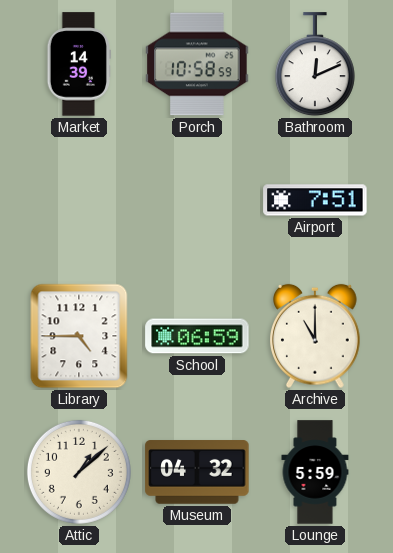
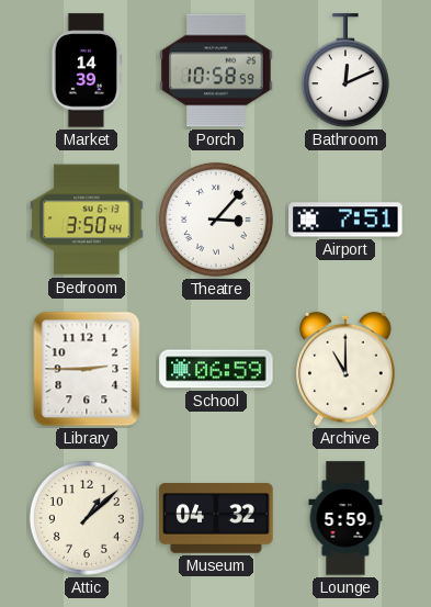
Bedroom: none -> 3:50 (87, 220)
Theatre: none -> 3:07 (216, 220)
Library: 4:45 -> 2:45 (87, 369)
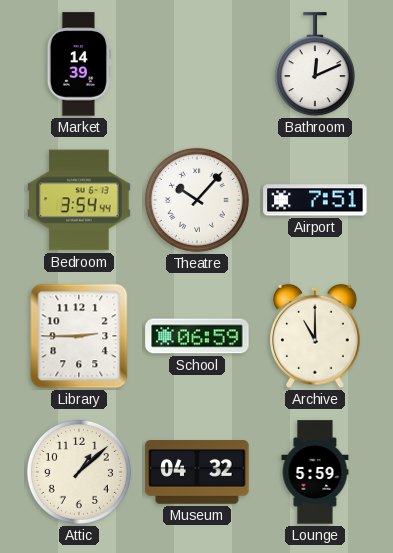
Porch: 10:58 -> none (216, 70)
Bedroom: 3:50 -> 3:54 (79, 200)
Theatre: 3:07 -> 10:07 (197, 200)
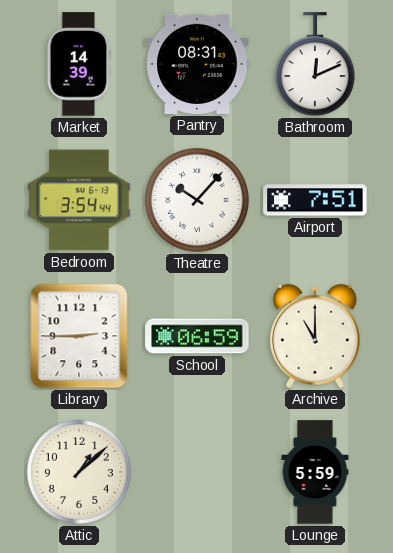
Pantry: none -> 08:31 (197, 64)
Museum: 04:32 -> none (197, 472)
